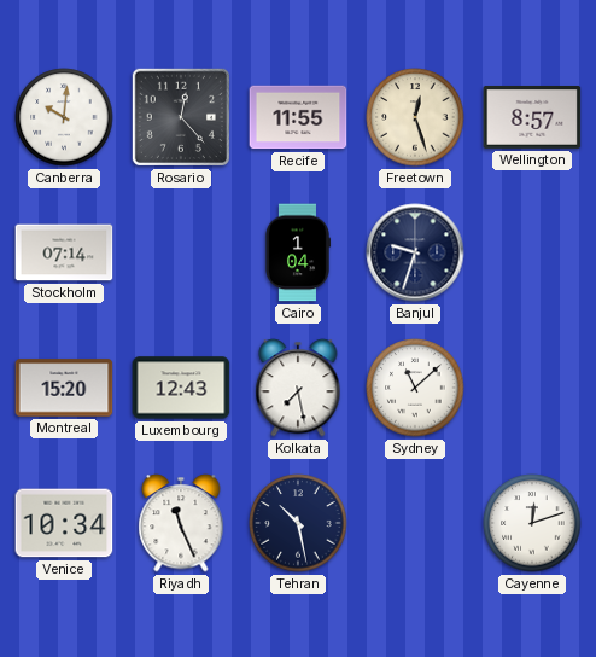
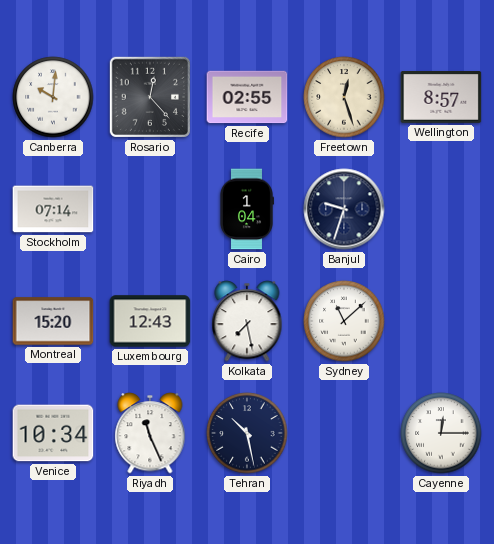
Recife: 11:55 -> 02:55 (247, 97)
Cayenne: 12:12 -> 12:15 (441, 433)
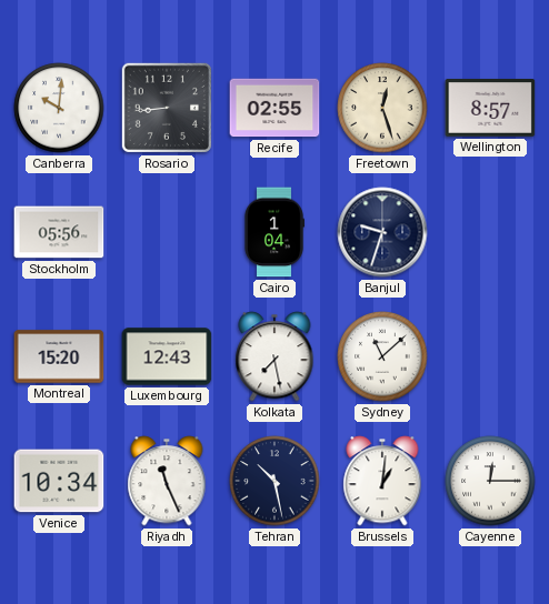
Rosario: 12:23 -> 8:44 (167, 108)
Stockholm: 07:14 -> 05:56 (59, 232)
Brussels: none -> 1:01 (382, 481)
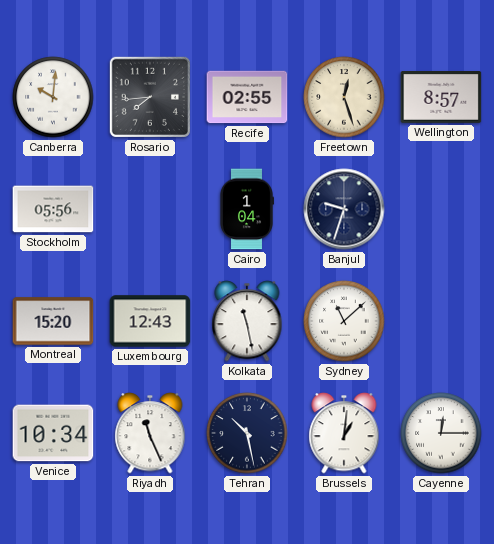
Rosario: 8:44 -> 7:44 (150, 97)
Kolkata: 7:28 -> 11:28 (247, 321)
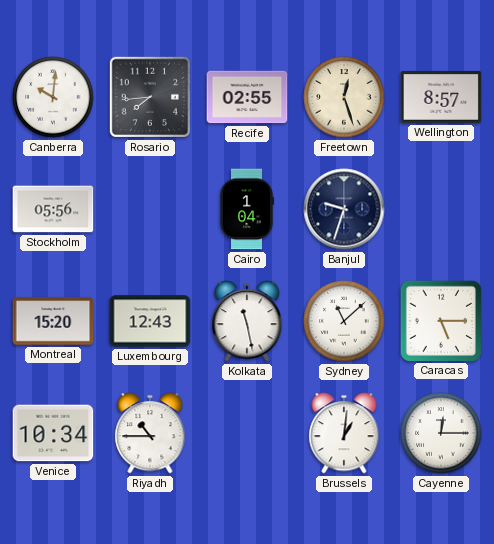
Caracas: none -> 5:15 (440, 320)
Riyadh: 11:26 -> 10:45 (150, 433)
Tehran: 10:28 -> none (247, 433)
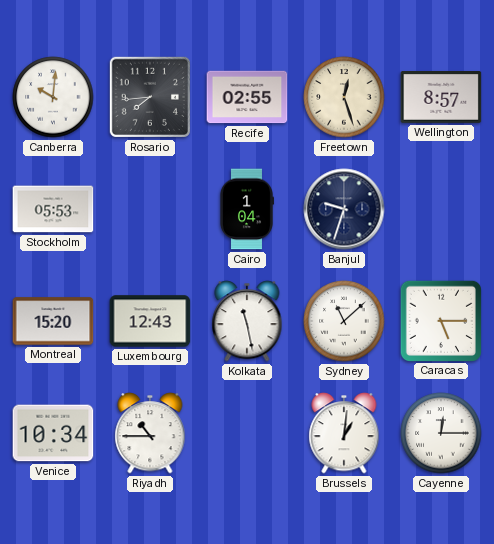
Stockholm: 05:56 -> 05:53 (53, 209)
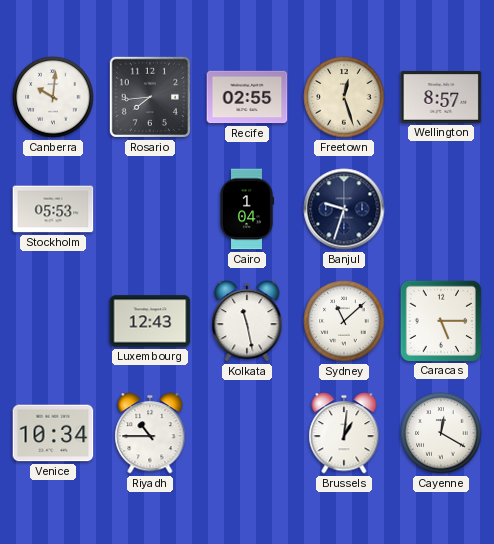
Montreal: 15:20 -> none (53, 321)
Cayenne: 12:15 -> 12:20 (441, 433)
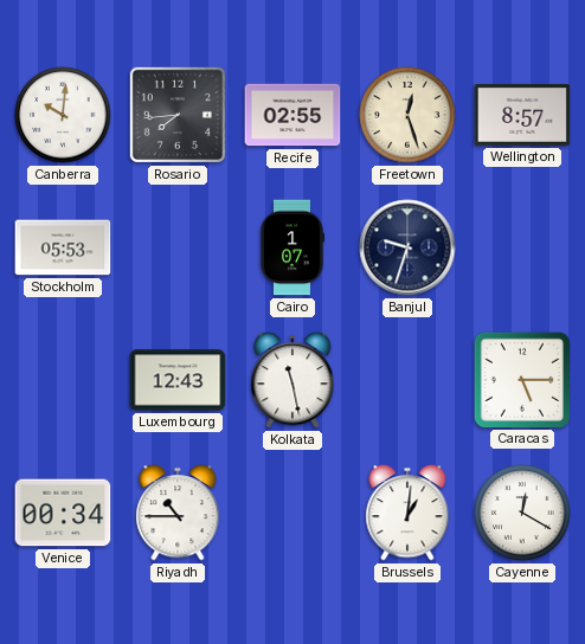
Cairo: 1:04 -> 1:07 (291, 247)
Sydney: 11:08 -> none (344, 321)
Venice: 10:34 -> 00:34 (63, 513)
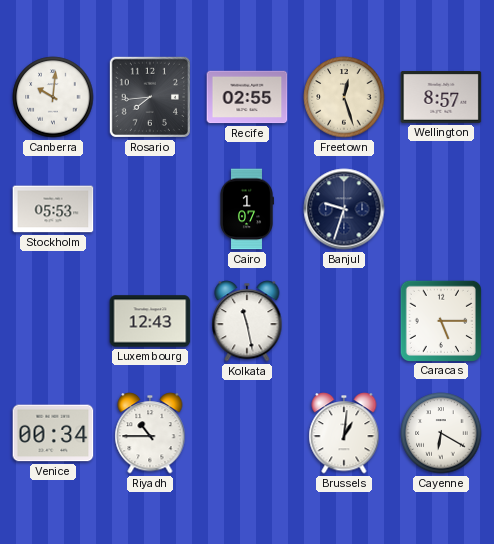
Cayenne: 12:20 -> 6:20 (441, 433)
